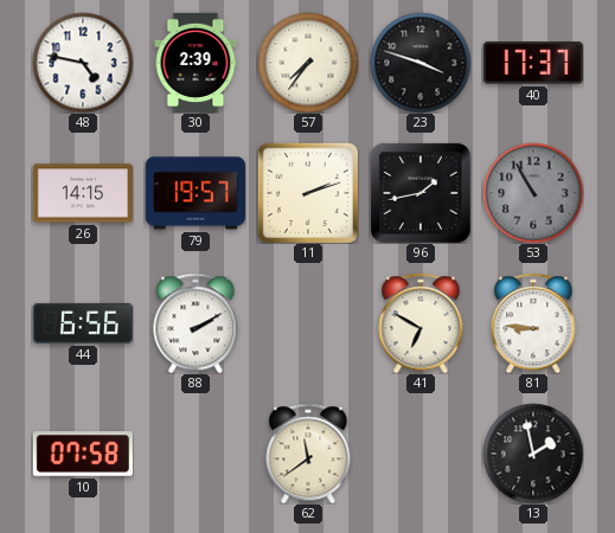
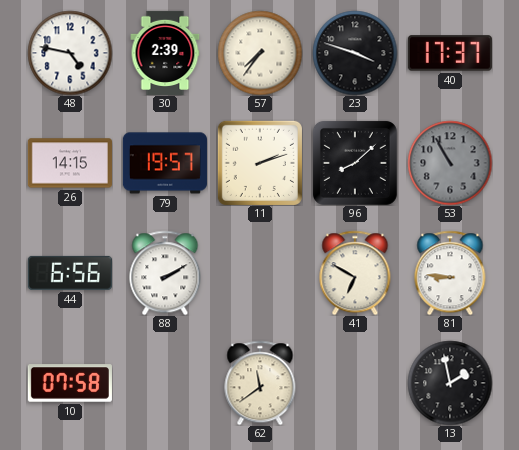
96: 1:43 -> 8:08 (355, 163)
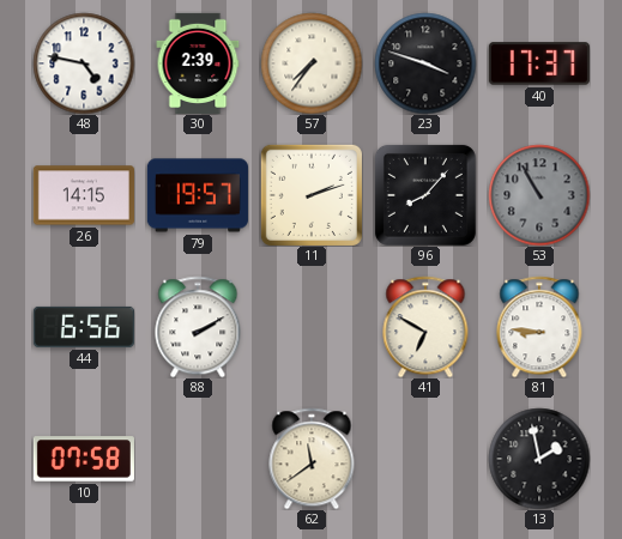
96: 8:08 -> 8:07 (425, 195)
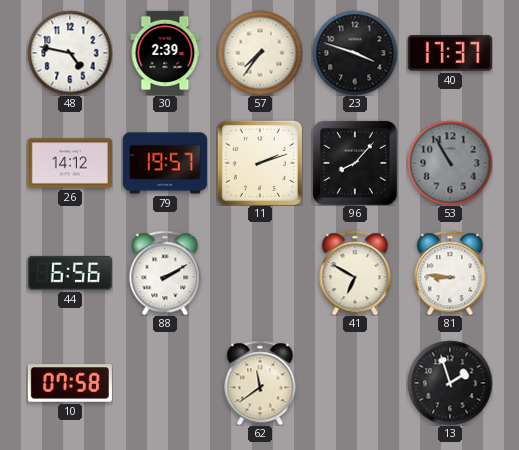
26: 14:15 -> 14:12 (70, 163)
13: 1:58 -> 1:57 (450, 383)
